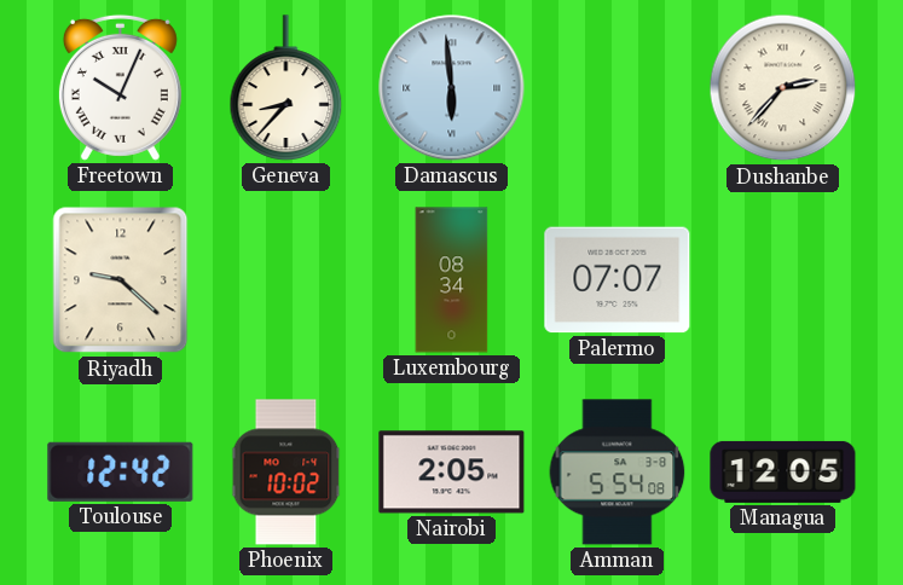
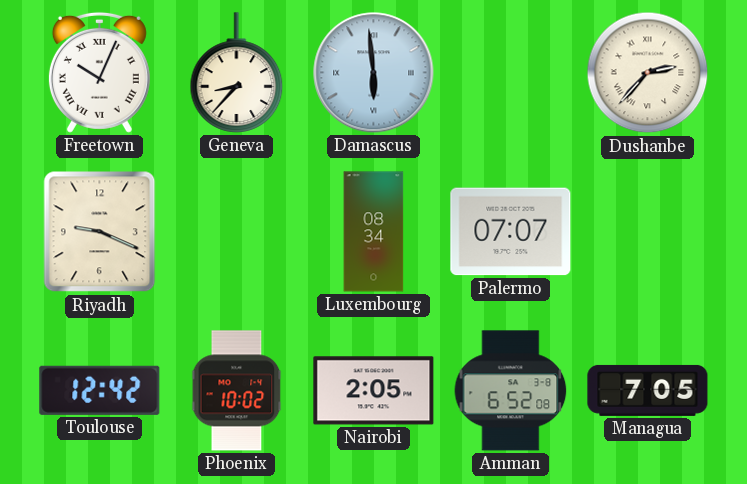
Riyadh: 9:22 -> 9:19 (100, 232)
Amman: 5:54 -> 6:52 (511, 391)
Managua: 12:05 -> 7:05 (648, 390)
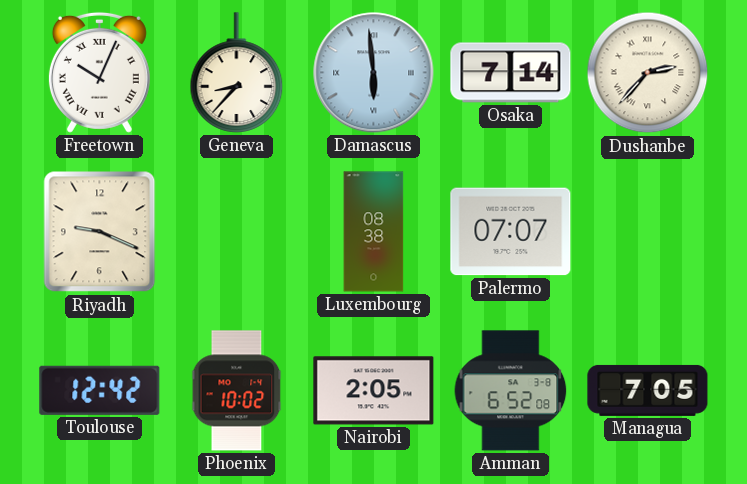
Osaka: none -> 7:14 (511, 73)
Luxembourg: 08:34 -> 08:38 (374, 232)
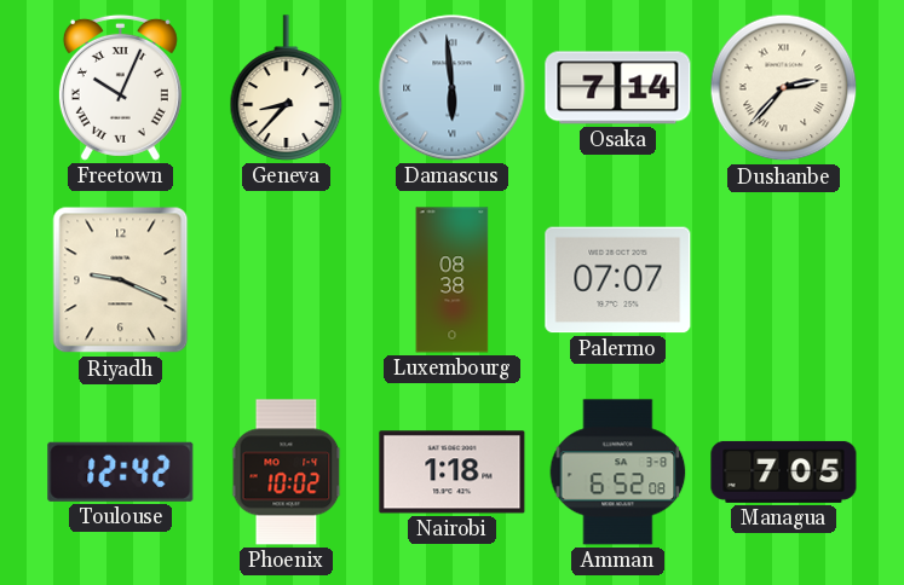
Nairobi: 2:05 -> 1:18 (453, 473)
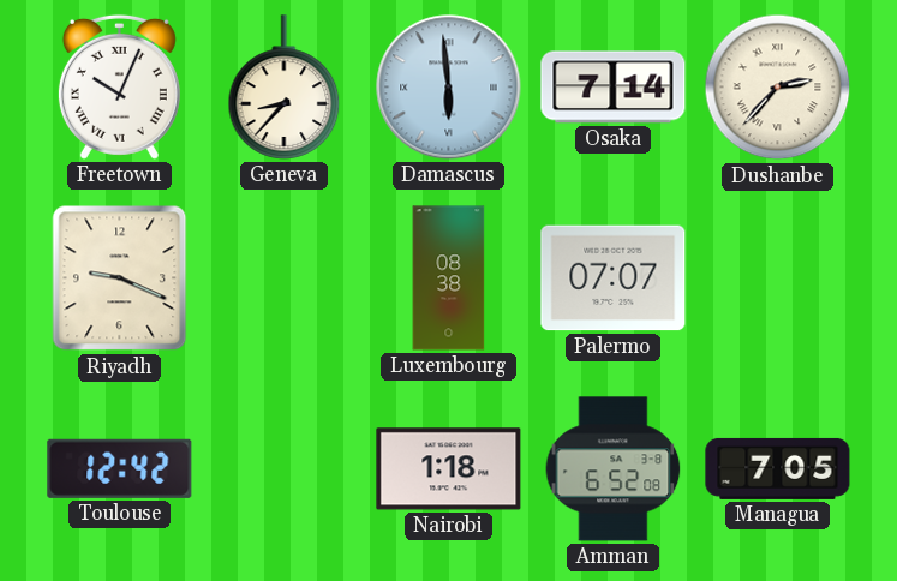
Phoenix: 10:02 -> none (287, 473)
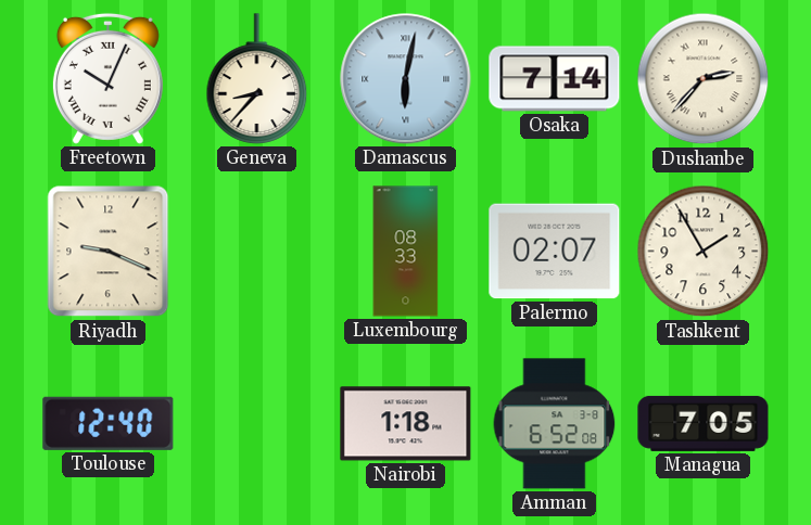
Damascus: 5:59 -> 6:02 (406, 79)
Luxembourg: 08:38 -> 08:33 (406, 252)
Palermo: 07:07 -> 02:07 (555, 252)
Tashkent: none -> 1:55 (704, 252)
Toulouse: 12:42 -> 12:40 (109, 423)
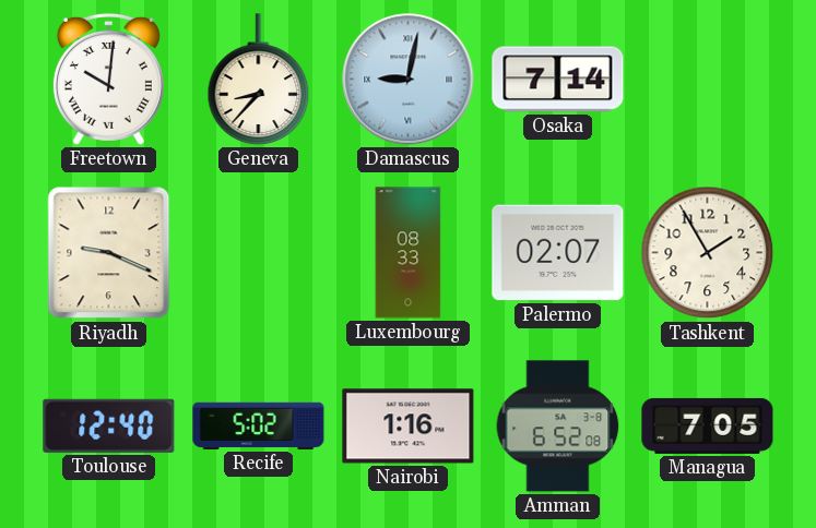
Freetown: 10:04 -> 10:01 (108, 79)
Damascus: 6:02 -> 9:02 (409, 80)
Dushanbe: 2:37 -> none (704, 79)
Recife: none -> 5:02 (259, 425)
Nairobi: 1:18 -> 1:16 (409, 427)
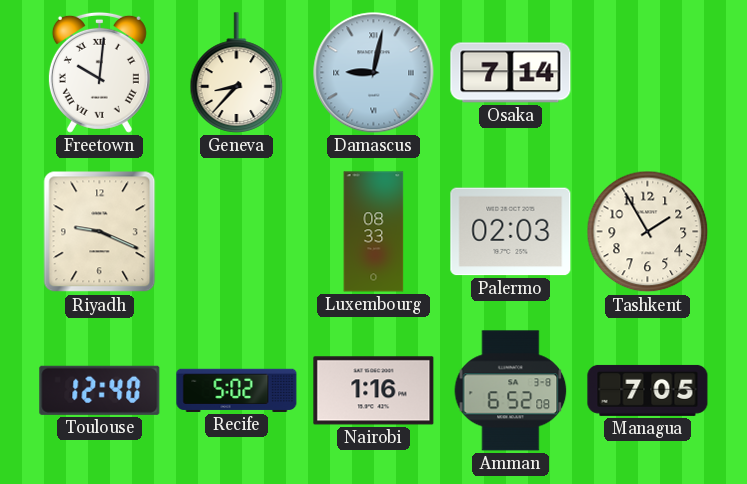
Palermo: 02:07 -> 02:03 (511, 232)
